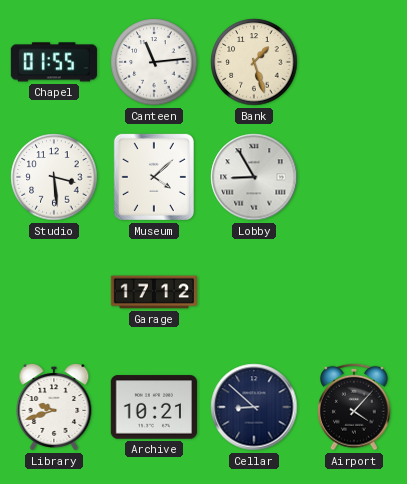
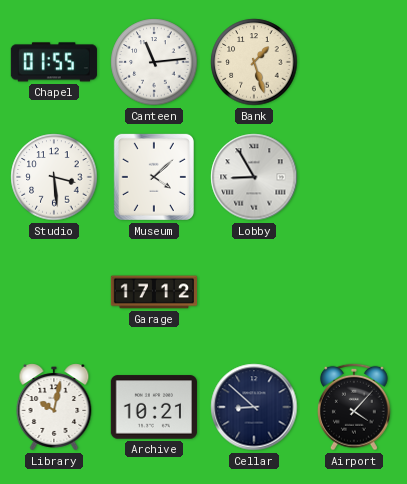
Library: 9:42 -> 10:02 (54, 407)
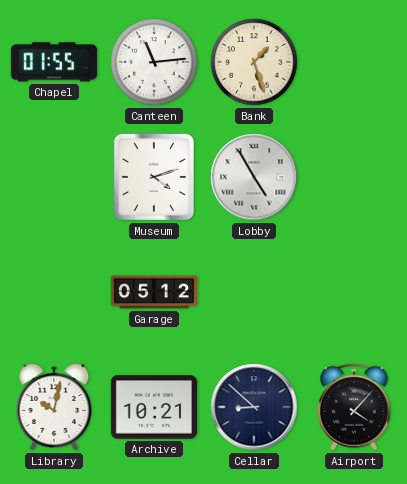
Studio: 3:29 -> none (54, 177)
Museum: 4:08 -> 4:12 (154, 177)
Lobby: 8:55 -> 4:55 (254, 177)
Garage: 17:12 -> 05:12 (153, 292)
